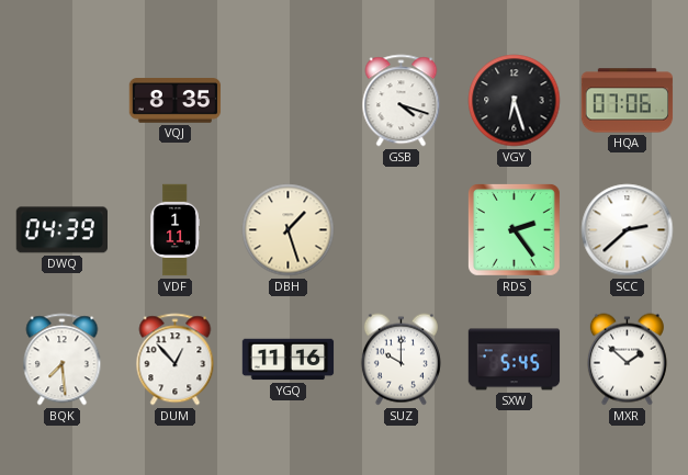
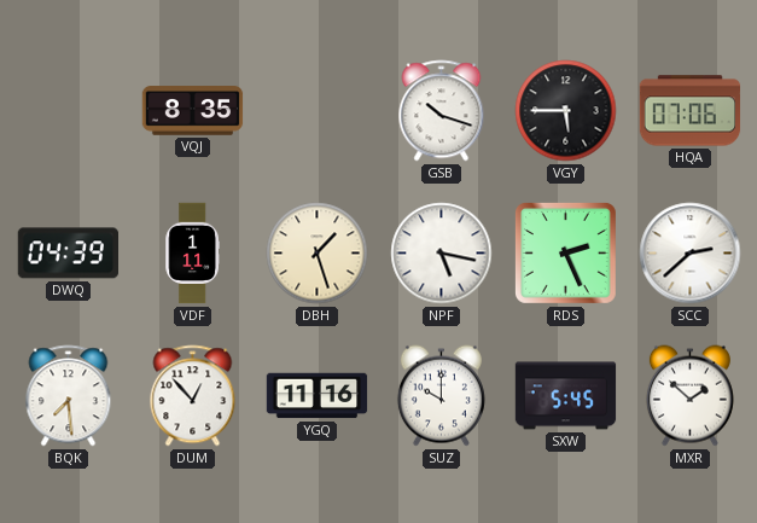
GSB: 4:18 -> 10:18 (442, 111)
VGY: 6:27 -> 5:45 (566, 111)
NPF: none -> 5:17 (442, 254)
RDS: 2:24 -> 2:26 (565, 252)
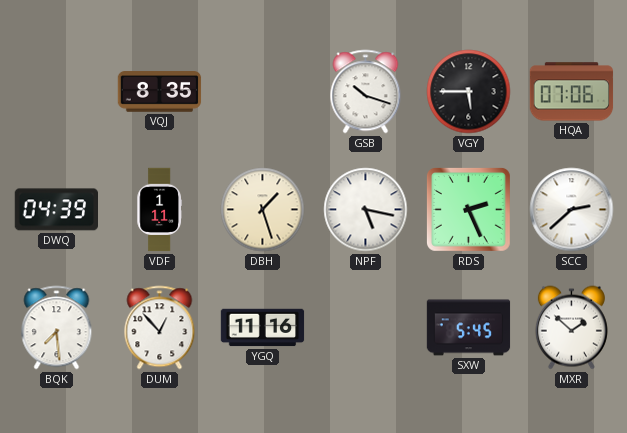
SUZ: 10:00 -> none (441, 396)
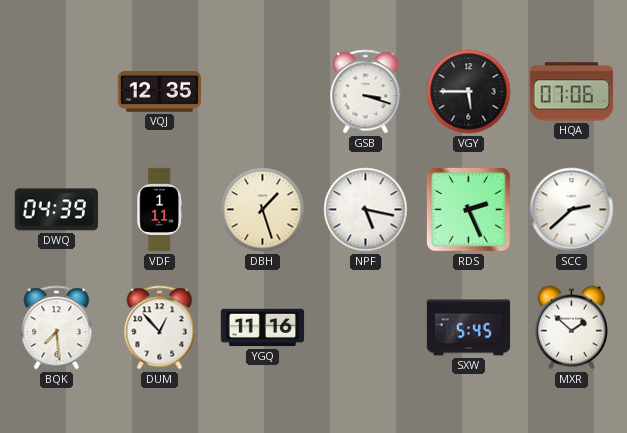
VQJ: 8:35 -> 12:35 (160, 92)
GSB: 10:18 -> 3:18 (366, 92)
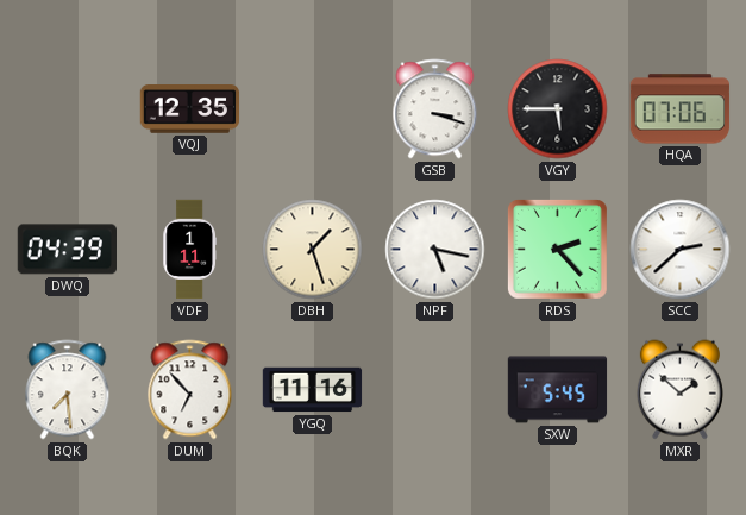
RDS: 2:26 -> 2:23 (557, 249)
DUM: 12:53 -> 6:53 (190, 390)
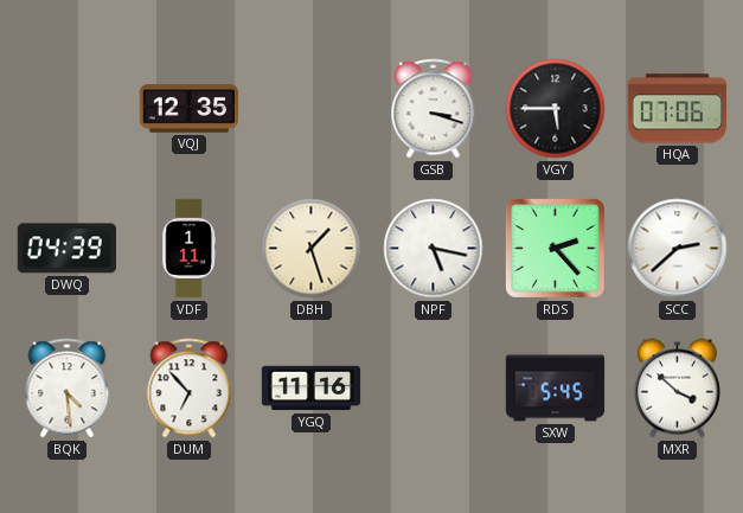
BQK: 7:29 -> 4:29 (68, 389)
MXR: 1:52 -> 3:52 (677, 389)
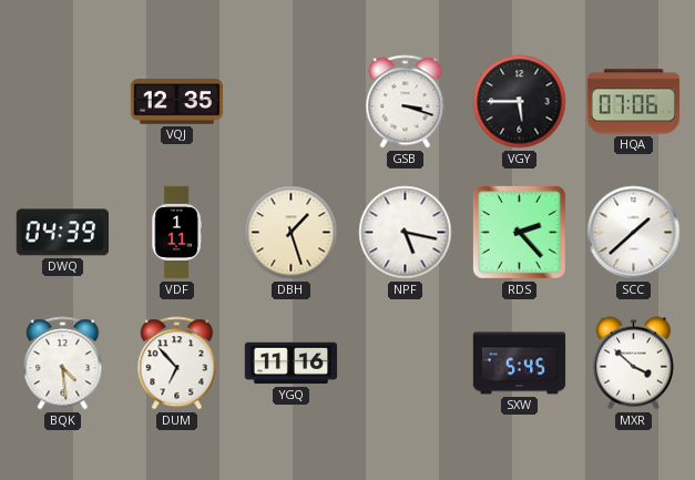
SCC: 2:38 -> 1:38 (634, 233)
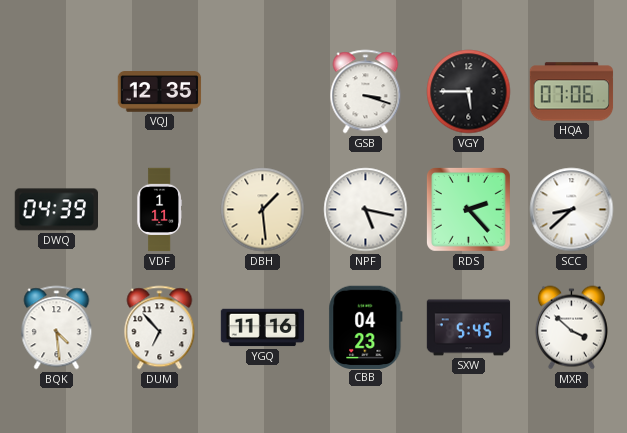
DBH: 1:27 -> 1:29 (263, 210)
SCC: 1:38 -> 8:38 (572, 210)
CBB: none -> 04:23 (366, 327)
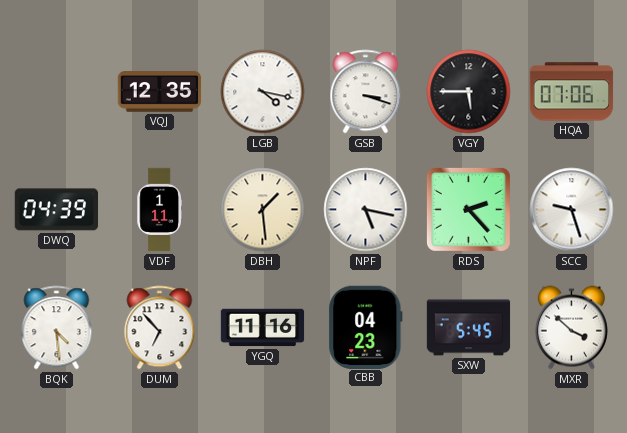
LGB: none -> 4:17 (263, 92)
SCC: 8:38 -> 9:27 (572, 210)
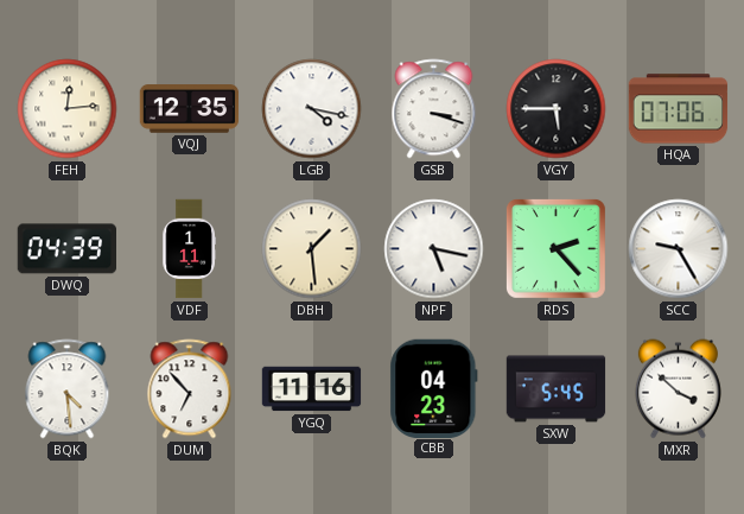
FEH: none -> 12:14 (68, 109)
SCC: 9:27 -> 9:25 (679, 249)
